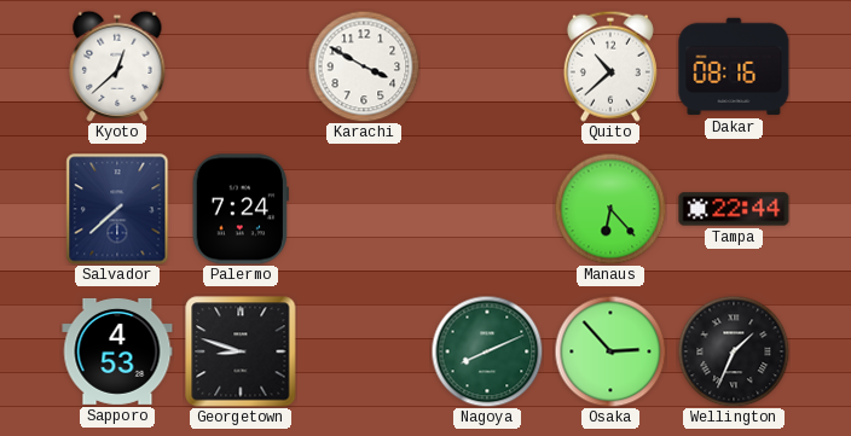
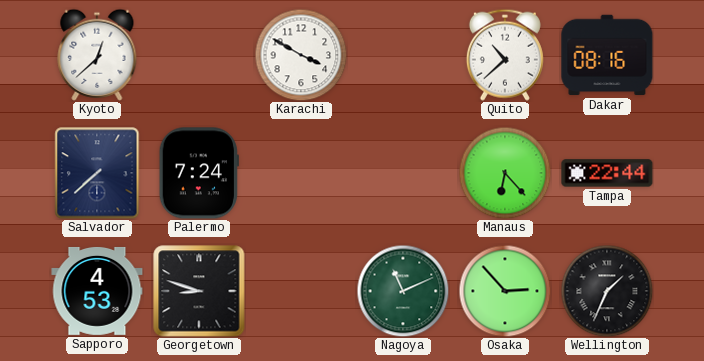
Nagoya: 8:11 -> 11:11 (403, 291)
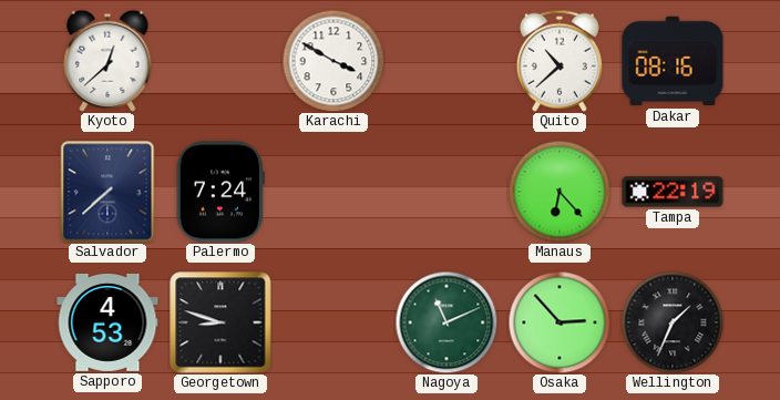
Tampa: 22:44 -> 22:19 (673, 192)
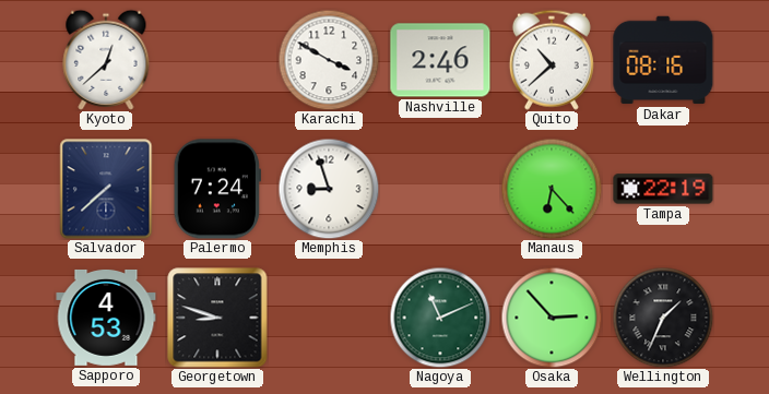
Nashville: none -> 2:46 (440, 60)
Memphis: none -> 8:57 (329, 189)
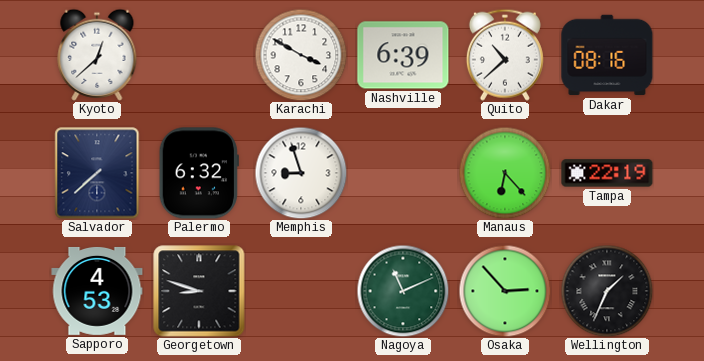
Nashville: 2:46 -> 6:39 (403, 55)
Palermo: 7:24 -> 6:32 (199, 173)
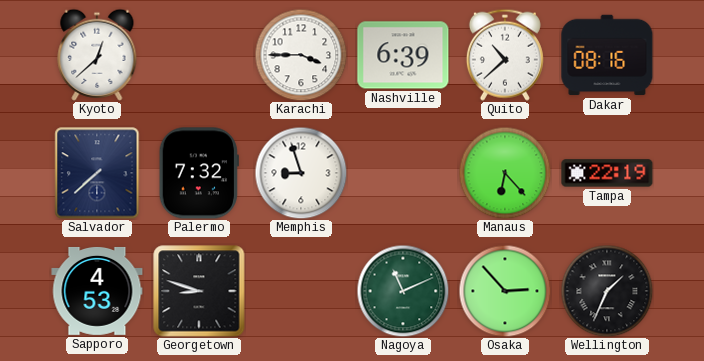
Karachi: 3:50 -> 3:45 (301, 55)
Palermo: 6:32 -> 7:32 (199, 173)
